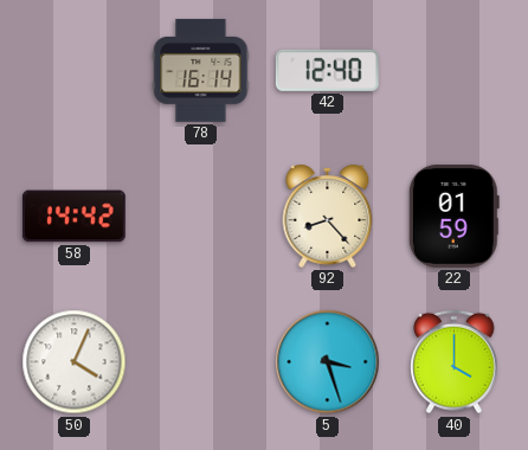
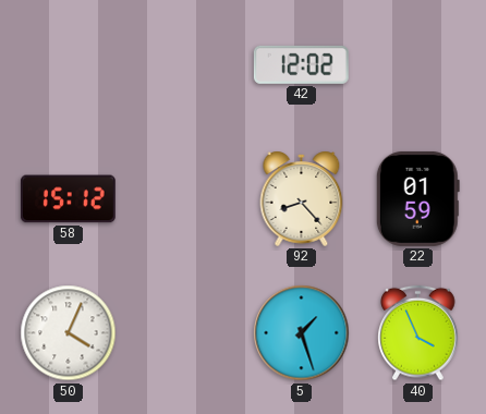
78: 16:14 -> none (201, 70)
42: 12:40 -> 12:02 (301, 64)
58: 14:42 -> 15:12 (68, 199)
5: 3:27 -> 1:27 (302, 333)
40: 4:00 -> 3:56 (418, 333)
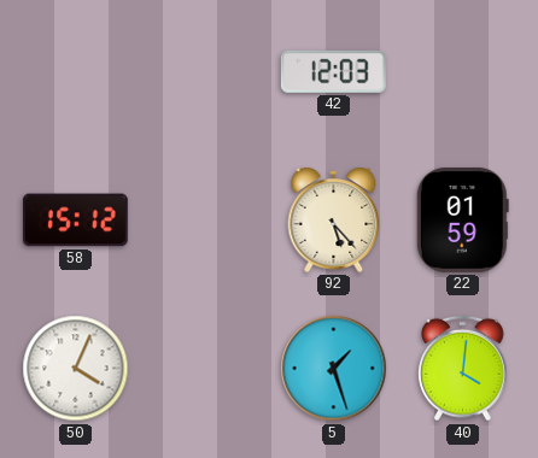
42: 12:02 -> 12:03 (333, 71)
92: 8:23 -> 5:23 (334, 219)
40: 3:56 -> 4:01 (463, 369)
